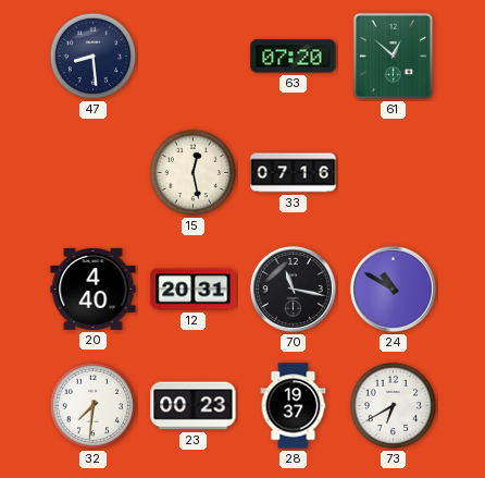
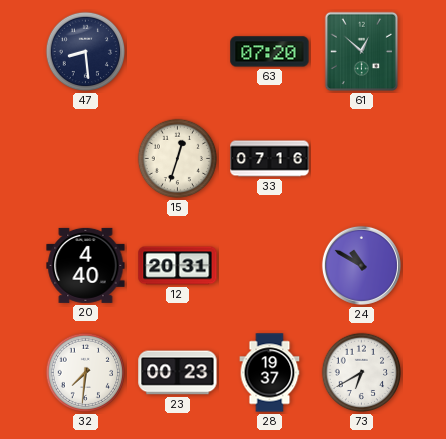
15: 12:28 -> 12:33 (178, 159)
70: 11:17 -> none (293, 289)
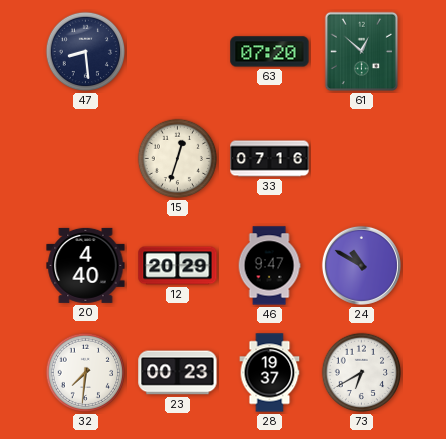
12: 20:31 -> 20:29 (178, 266)
46: none -> 9:47 (269, 266)
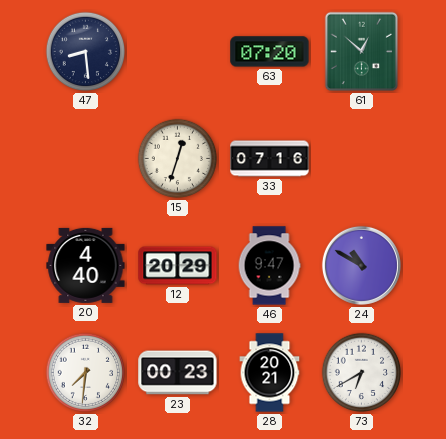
28: 19:37 -> 20:21 (270, 373)
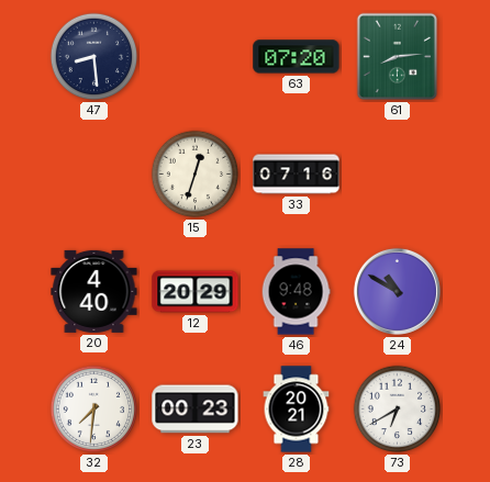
61: 12:52 -> 8:14 (398, 57)
46: 9:47 -> 9:48 (296, 292)
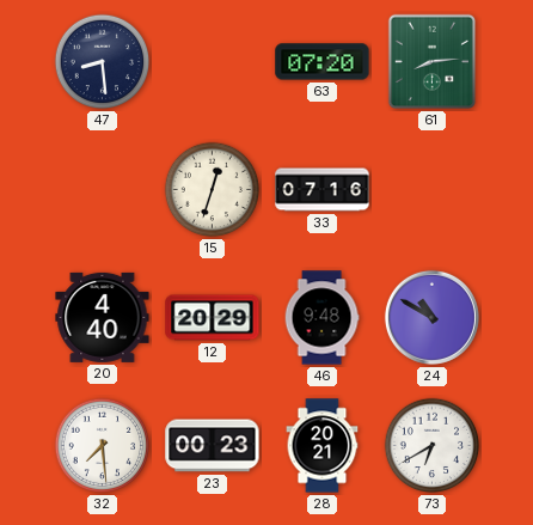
32: 7:31 -> 7:29 (103, 446)
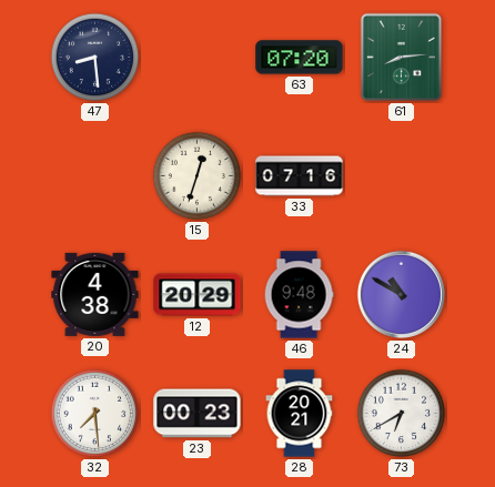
20: 4:40 -> 4:38 (95, 294)
